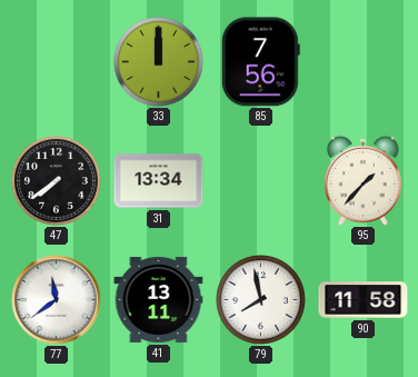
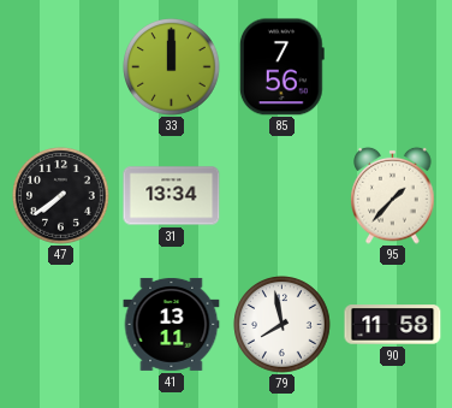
77: 11:39 -> none (57, 300)
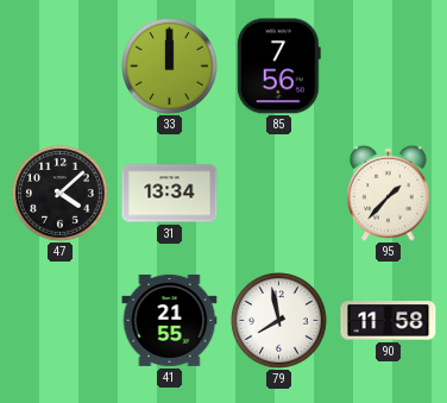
47: 7:39 -> 4:08 (61, 194)
41: 13:11 -> 21:55 (170, 320)
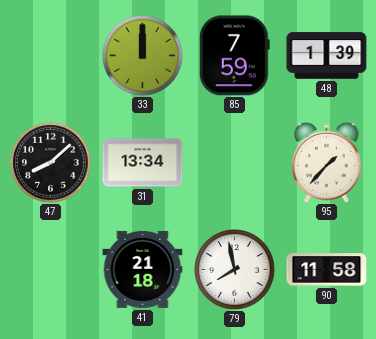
85: 7:56 -> 7:59 (234, 56)
48: none -> 1:39 (327, 56)
47: 4:08 -> 8:08 (51, 163)
41: 21:55 -> 21:18 (143, 269)
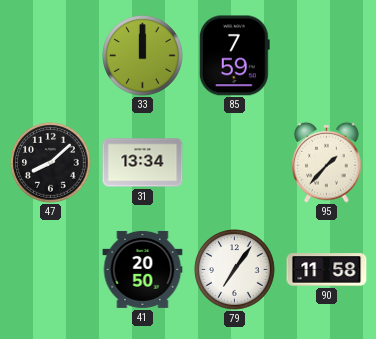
48: 1:39 -> none (327, 56)
41: 21:18 -> 20:50 (143, 269)
79: 7:58 -> 7:06 (235, 270)
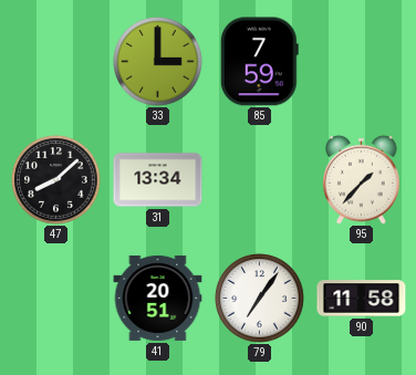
33: 12:00 -> 3:00 (158, 62)
41: 20:50 -> 20:51 (158, 298)
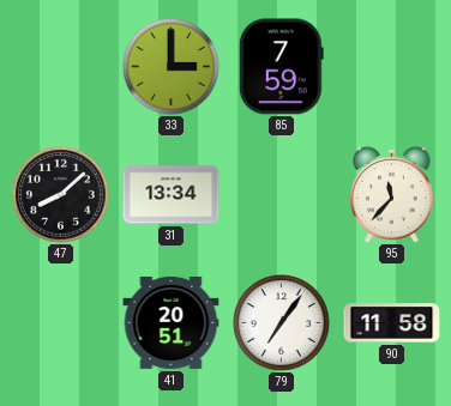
95: 1:37 -> 11:37 (392, 194)
